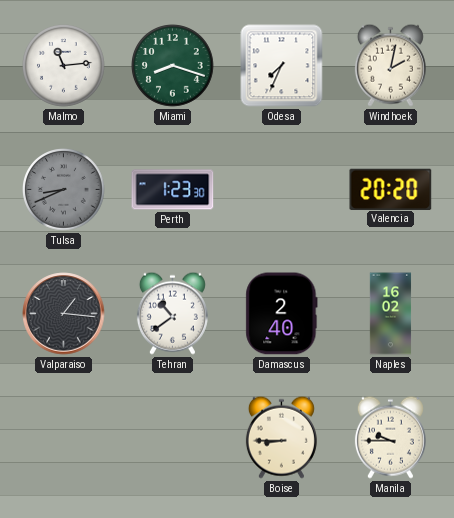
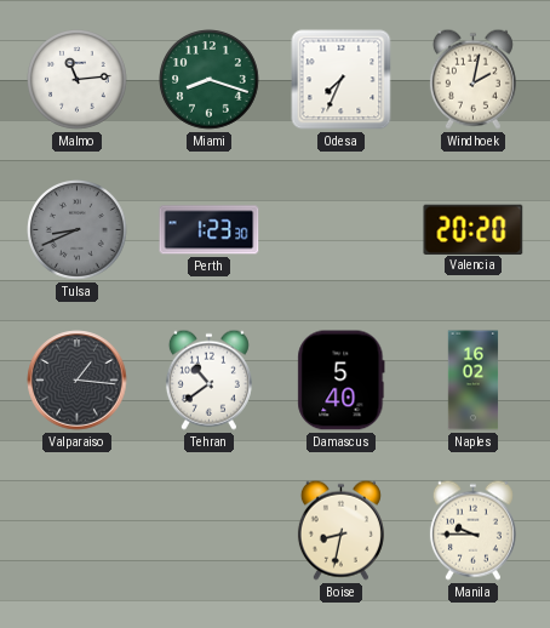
Damascus: 2:40 -> 5:40 (342, 381)
Boise: 8:45 -> 8:32 (340, 530)
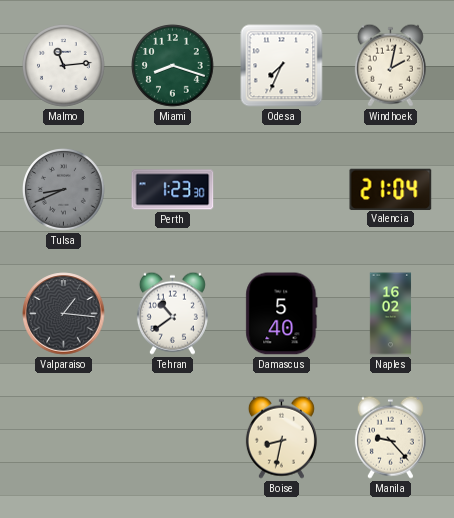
Valencia: 20:20 -> 21:04 (391, 189)
Manila: 9:45 -> 9:23 (390, 437)
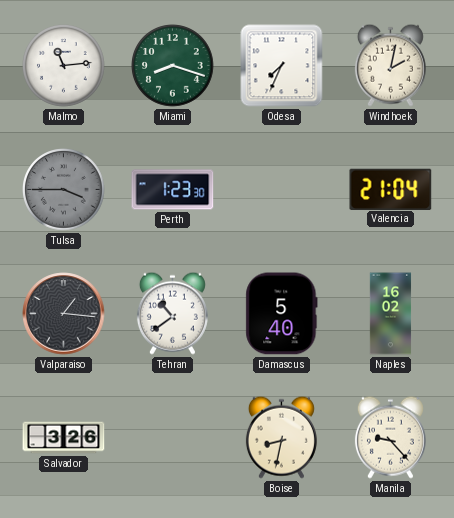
Tulsa: 8:41 -> 3:45 (64, 190)
Salvador: none -> 3:26 (64, 438)
